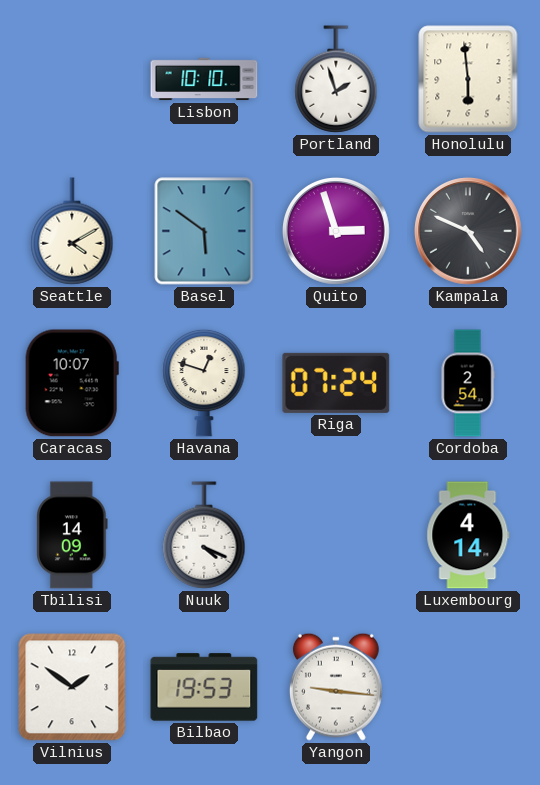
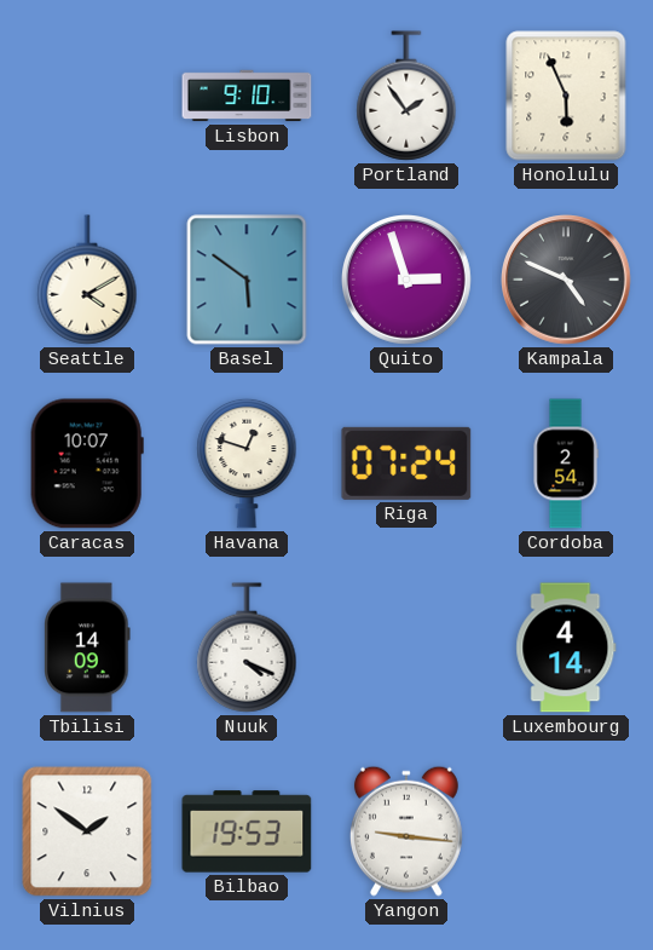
Lisbon: 10:10 -> 9:10 (247, 96)
Portland: 1:57 -> 1:54 (406, 96)
Honolulu: 5:59 -> 5:56 (566, 96)
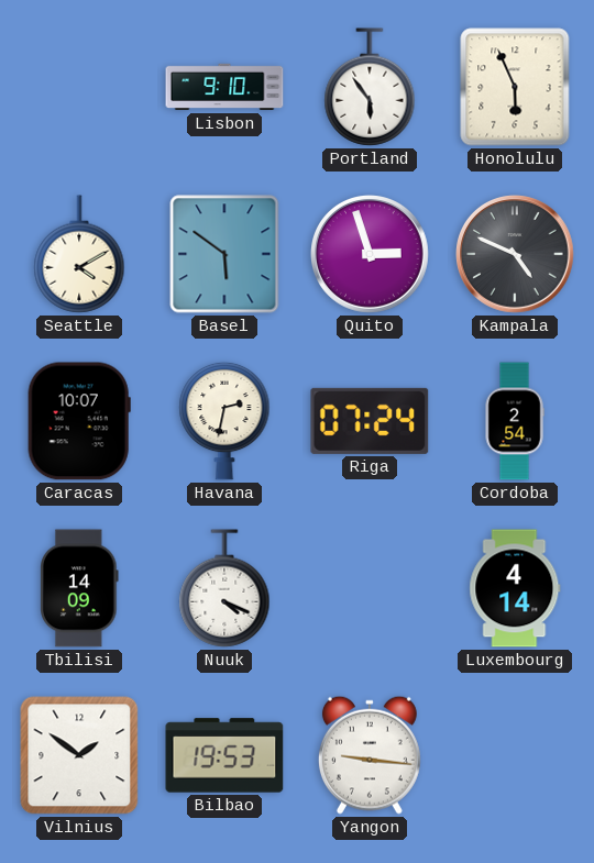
Portland: 1:54 -> 5:54 (370, 87)
Havana: 12:48 -> 2:32 (224, 421)
